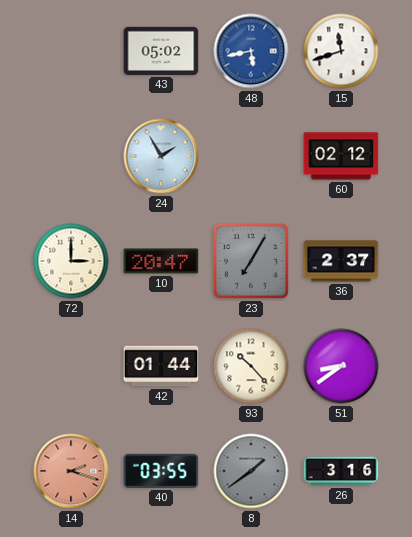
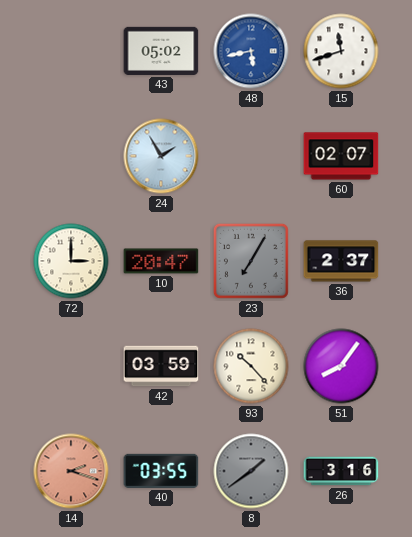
60: 02:12 -> 02:07 (341, 156)
42: 01:44 -> 03:59 (161, 366)
51: 8:39 -> 8:06 (341, 366)
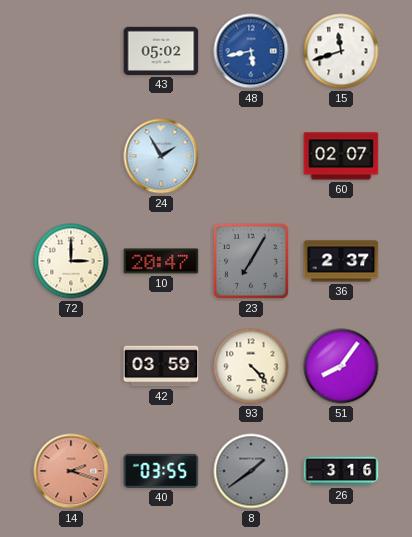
93: 10:23 -> 4:23 (251, 366)
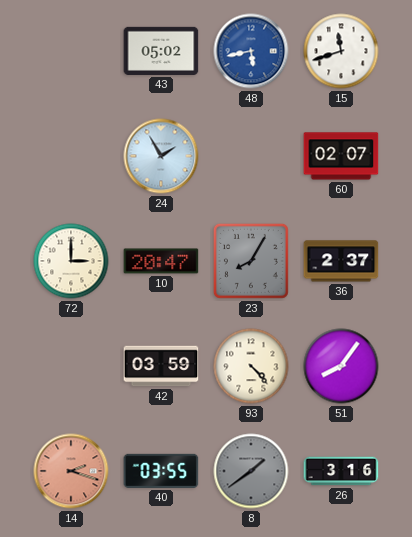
23: 7:05 -> 8:05 (251, 261)
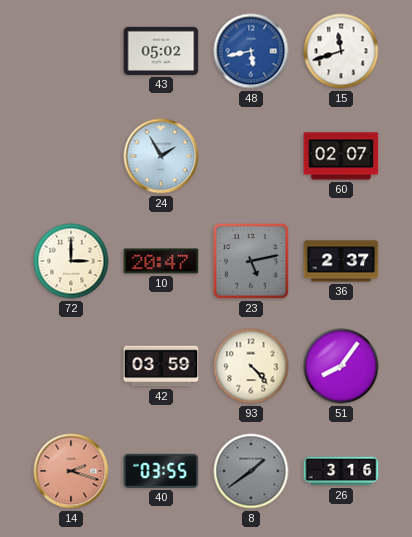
23: 8:05 -> 5:13 (251, 261)
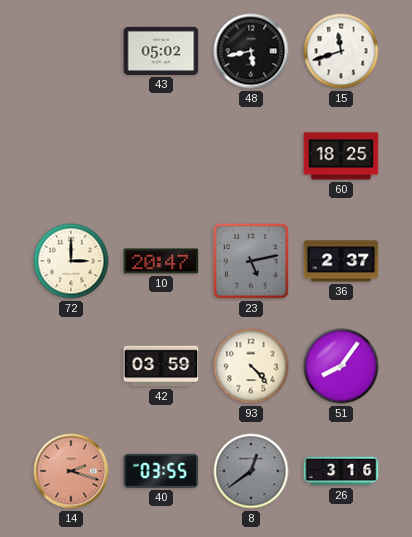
48 dial: blue -> black (251, 51)
24: 1:55 -> none (161, 156)
60: 02:07 -> 18:25 (341, 156)
8: 1:39 -> 12:39 (251, 471)
